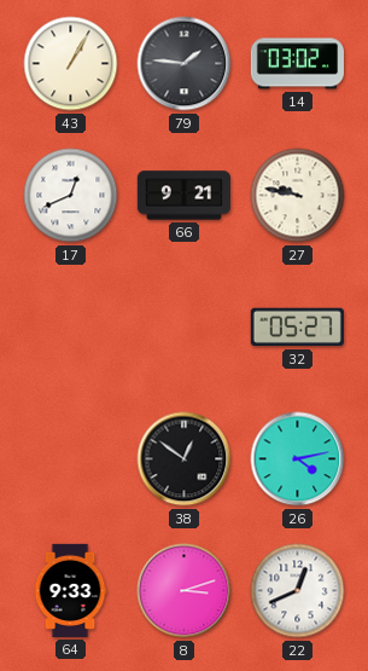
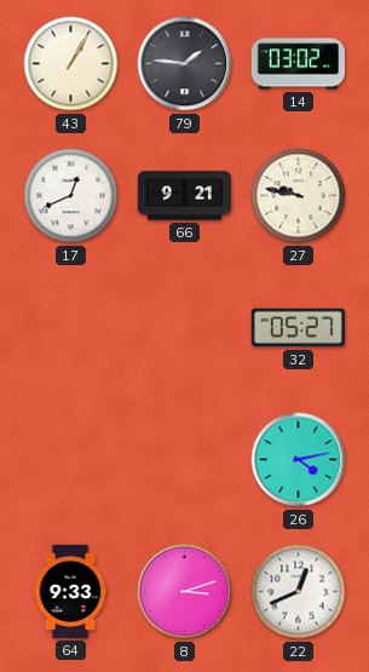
38: 12:51 -> none (185, 459)
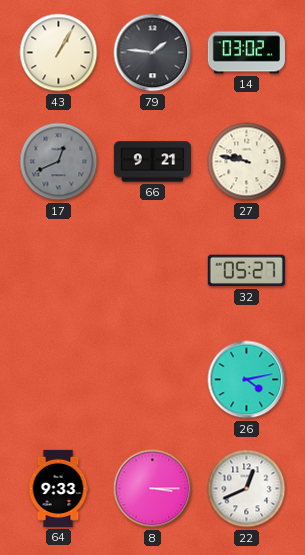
17 dial: white -> grey (59, 162)
8: 3:12 -> 3:15 (153, 489)
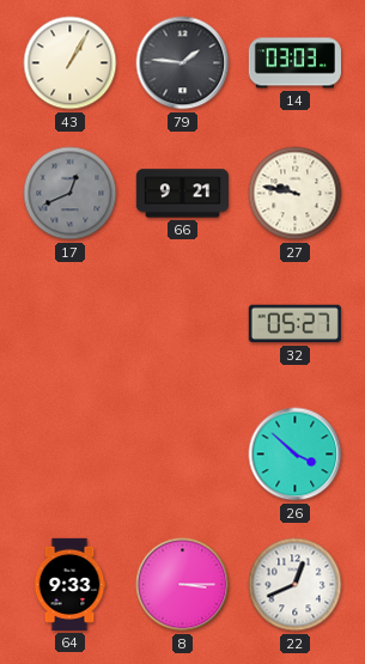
14: 03:02 -> 03:03 (294, 63)
26: 4:13 -> 3:52 (296, 455)
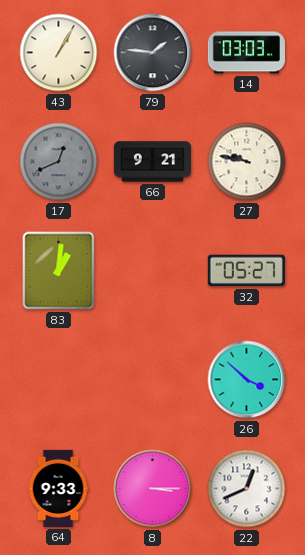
83: none -> 1:01 (59, 271)
